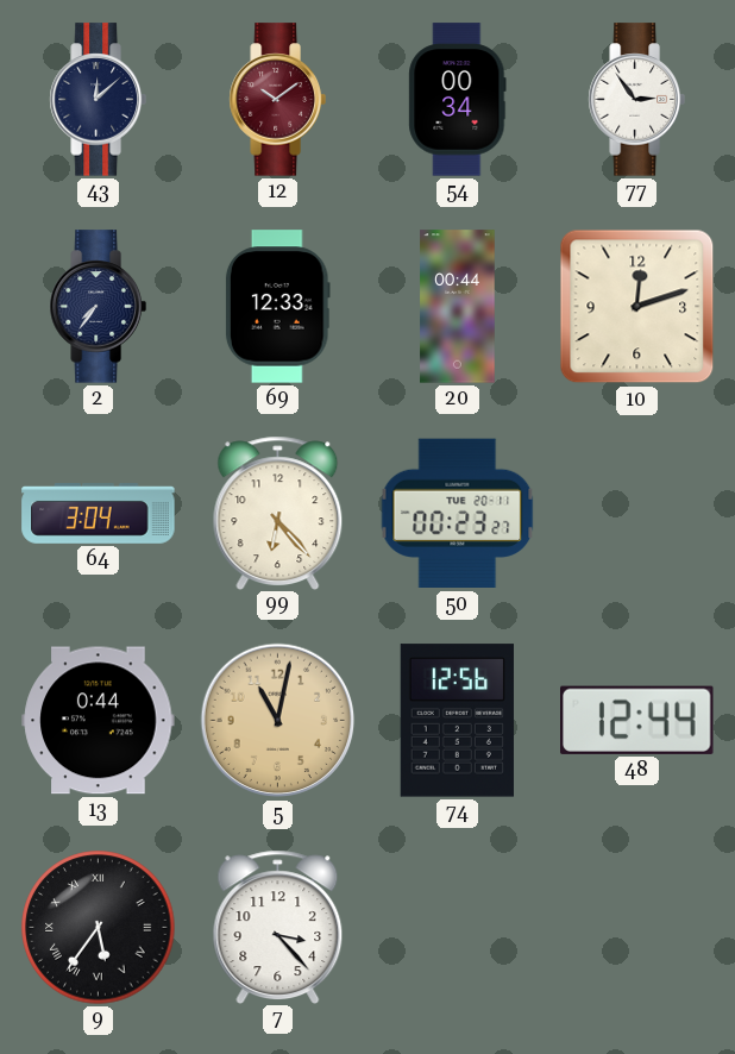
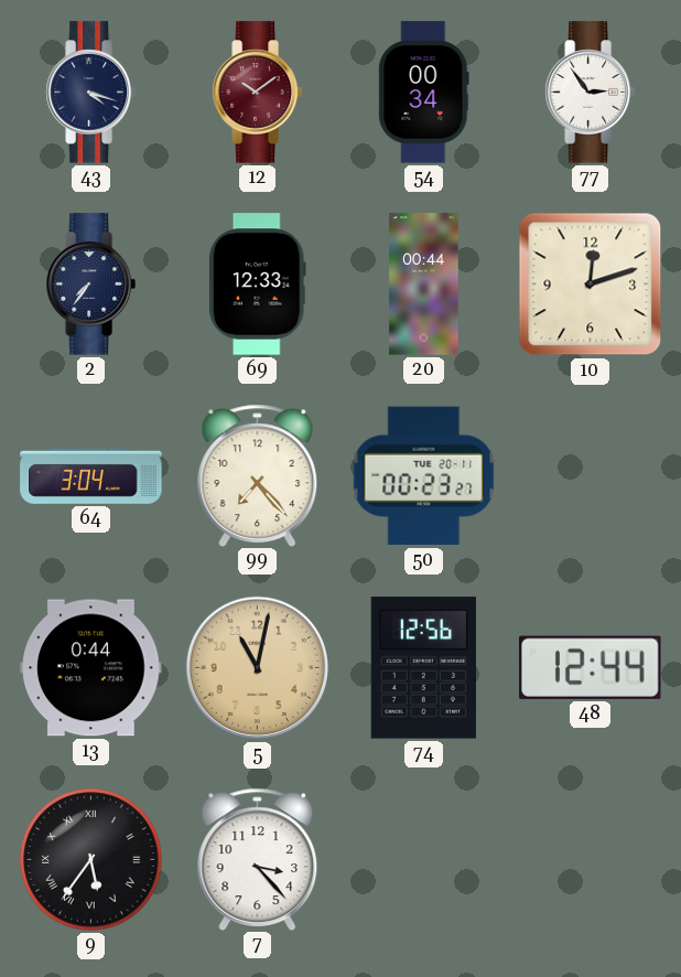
43: 12:08 -> 4:18 (90, 93)
99: 6:23 -> 7:23 (258, 475)
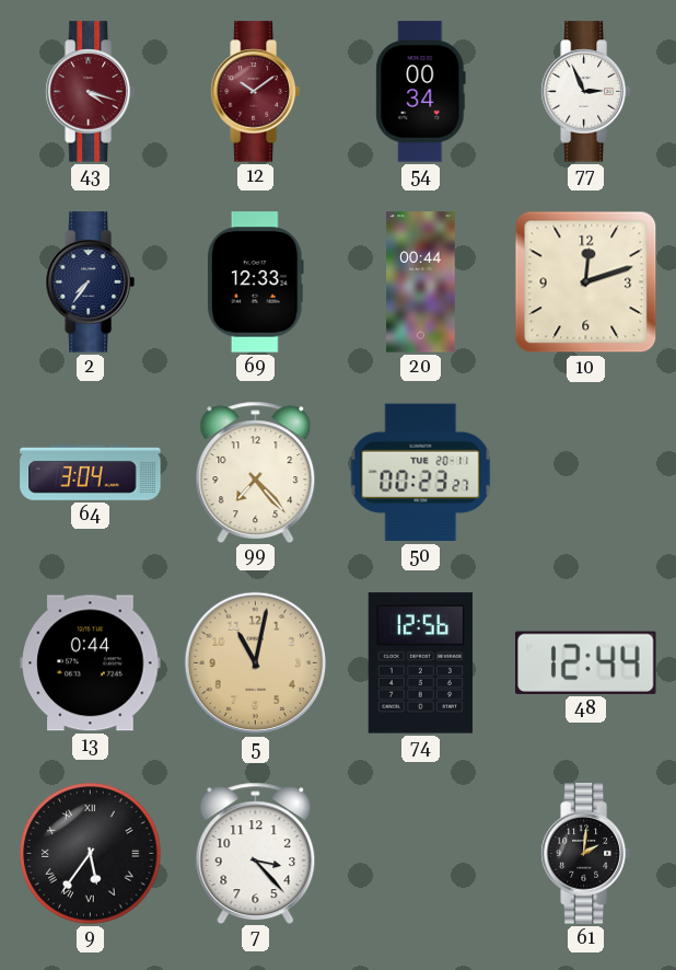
43 dial: navy -> burgundy (90, 92)
77: 2:54 -> 2:56 (585, 92)
61: none -> 2:01 (585, 854)
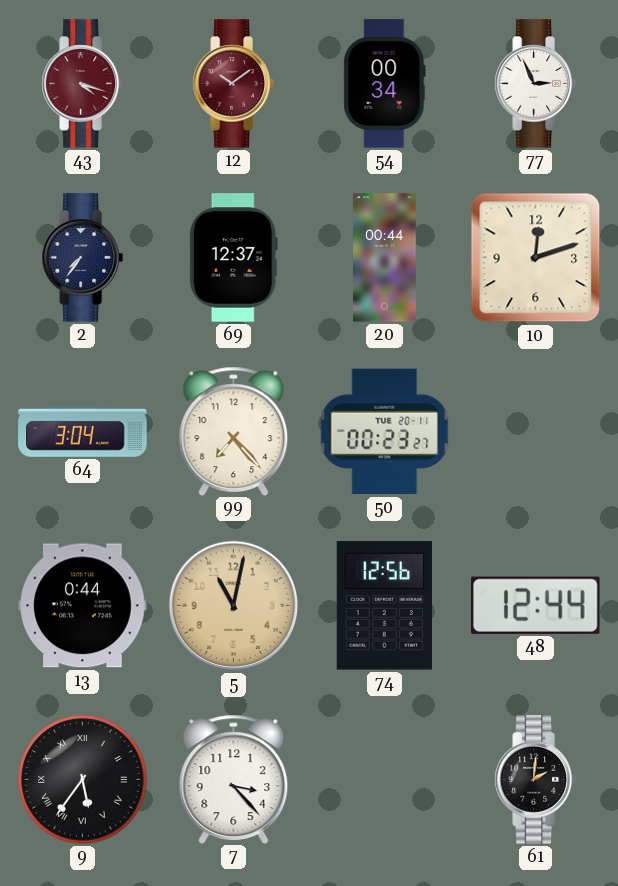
69: 12:33 -> 12:37 (233, 258)
